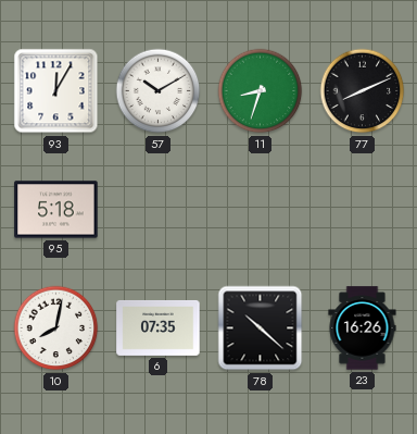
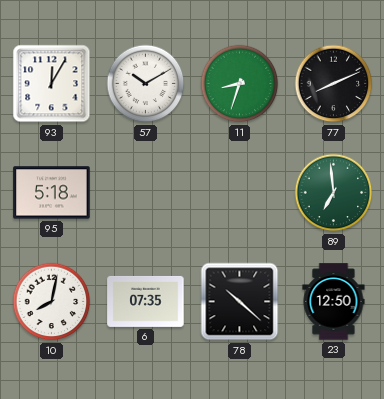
89: none -> 6:59 (334, 193)
23: 16:26 -> 12:50 (334, 302)
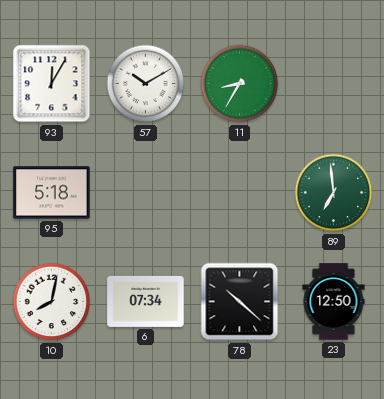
11: 8:33 -> 8:35 (240, 84)
77: 8:11 -> none (334, 84)
6: 07:35 -> 07:34 (146, 301)
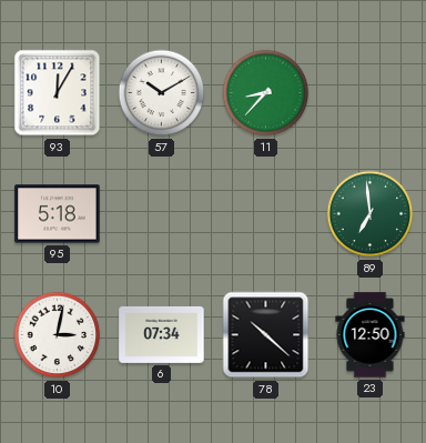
11: 8:35 -> 8:37 (266, 93)
10: 8:02 -> 3:02 (58, 335)
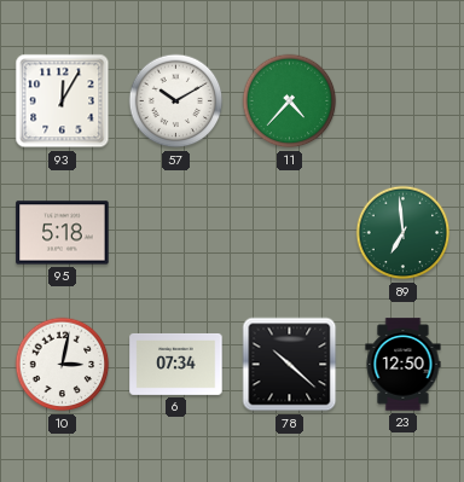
11: 8:37 -> 4:37 (290, 101)
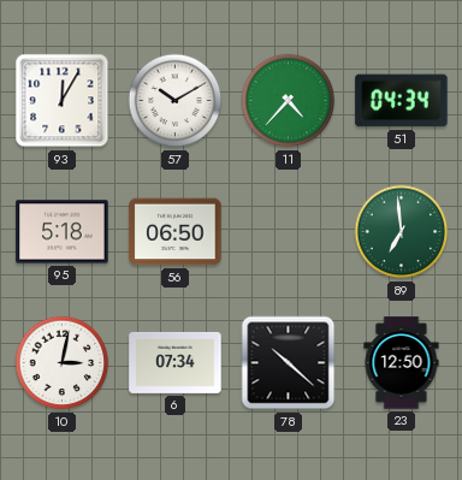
51: none -> 04:34 (402, 101)
56: none -> 06:50 (176, 232)
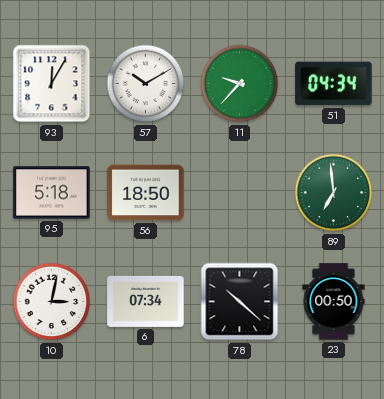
11: 4:37 -> 9:37 (240, 84)
56: 06:50 -> 18:50 (146, 193)
23: 12:50 -> 00:50 (334, 302)
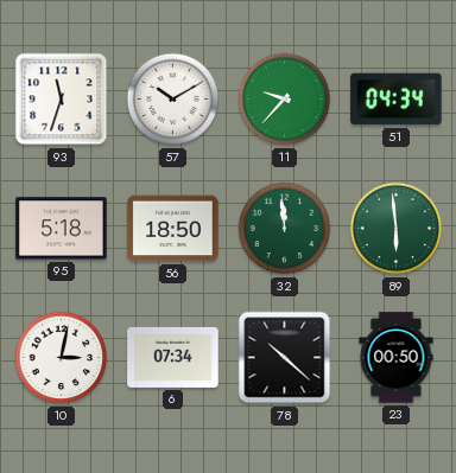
93: 12:05 -> 11:33 (62, 100)
32: none -> 11:59 (285, 229)
89: 6:59 -> 5:59 (397, 229)
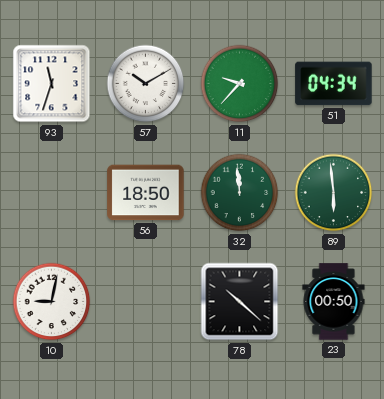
95: 5:18 -> none (62, 229)
10: 3:02 -> 9:02 (52, 302)
6: 07:34 -> none (173, 357)
